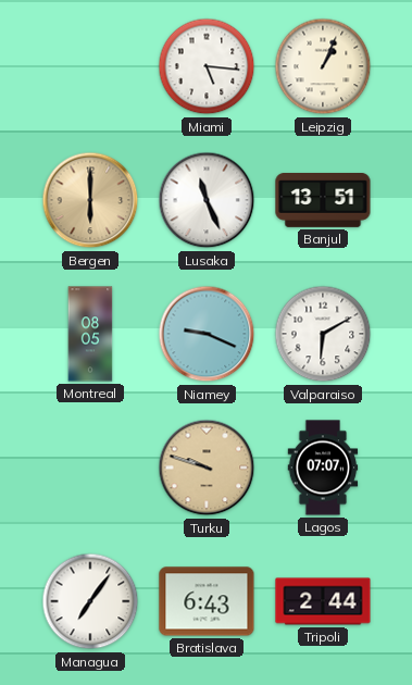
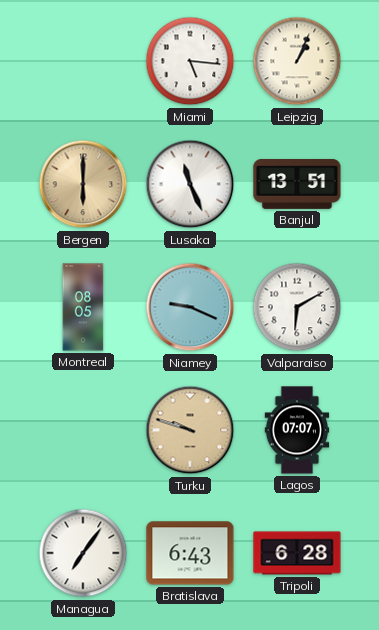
Tripoli: 2:44 -> 6:28 (297, 553)
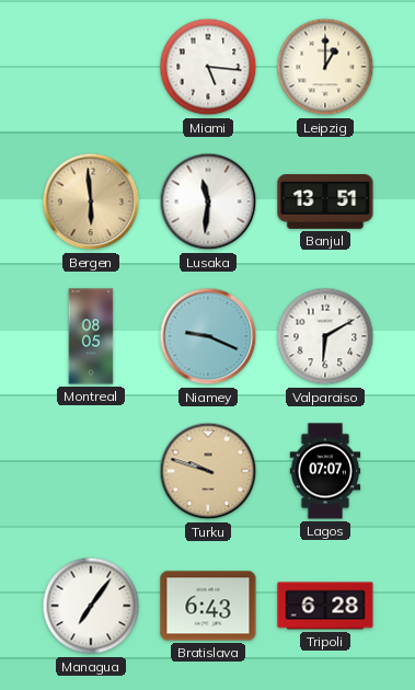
Leipzig: 1:04 -> 1:00 (325, 67)
Bergen: 6:00 -> 5:59 (91, 202)
Lusaka: 11:26 -> 11:31 (208, 202)
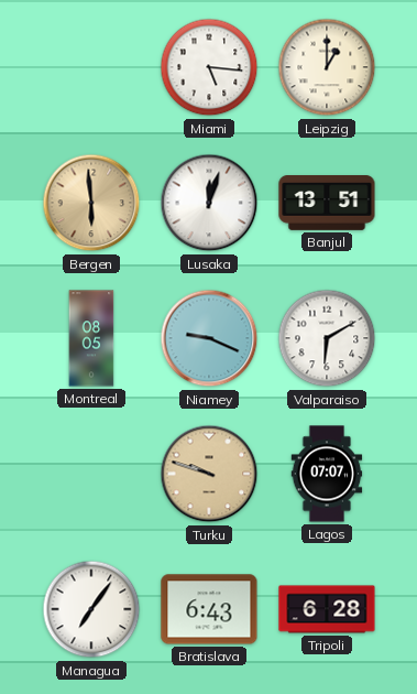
Lusaka: 11:31 -> 12:03 (209, 203)
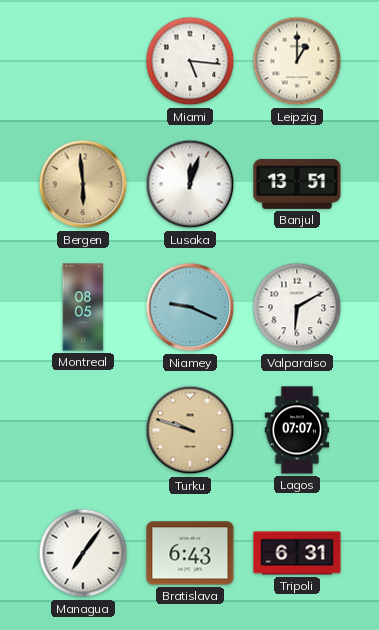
Tripoli: 6:28 -> 6:31 (297, 553)
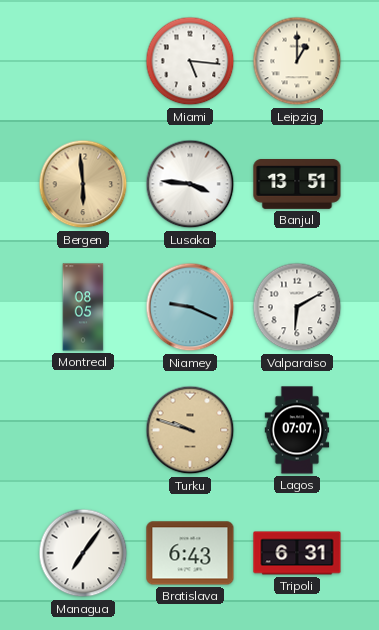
Lusaka: 12:03 -> 3:46 (190, 184)
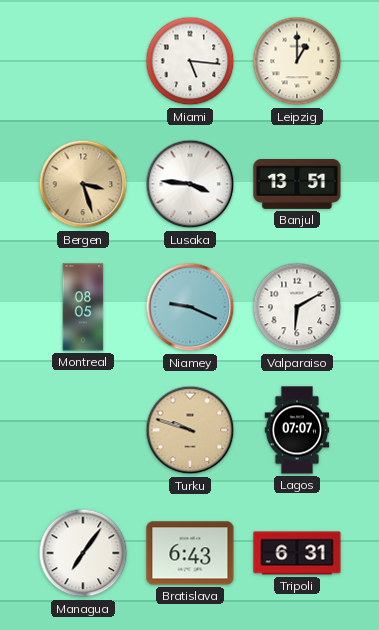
Bergen: 5:59 -> 3:27 (83, 184)
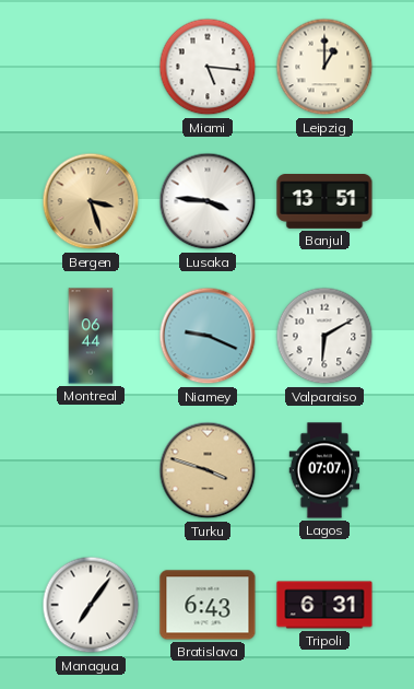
Montreal: 08:05 -> 06:44 (91, 336)
Turku: 9:48 -> 3:48 (208, 470)
